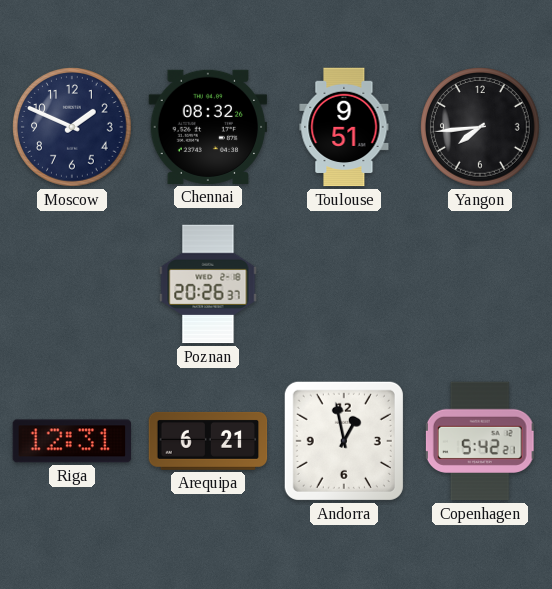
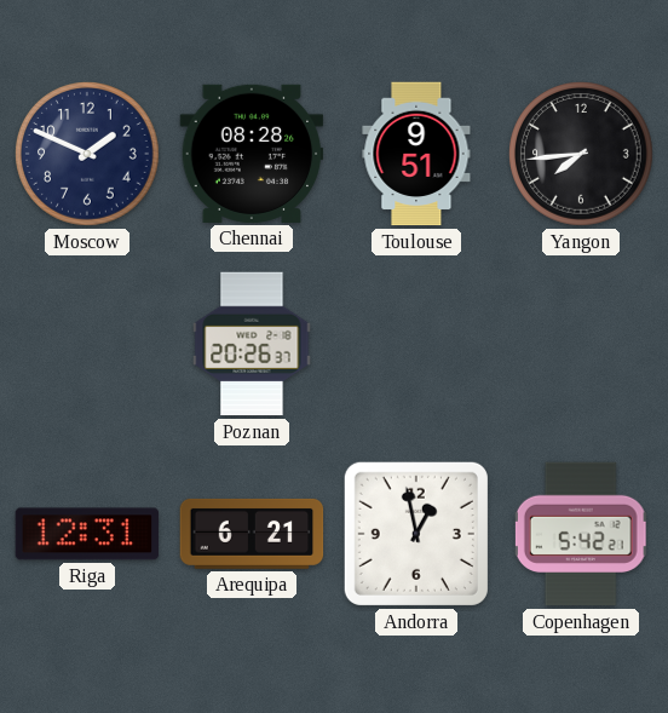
Chennai: 08:32 -> 08:28 (252, 154)
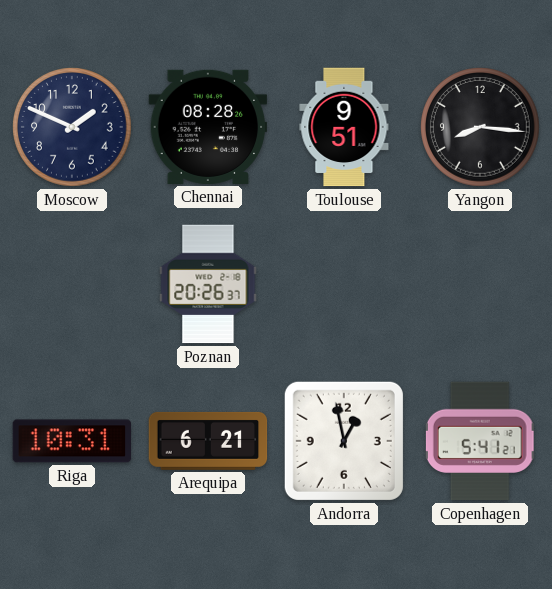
Yangon: 7:44 -> 8:16 (481, 128)
Riga: 12:31 -> 10:31 (72, 441)
Copenhagen: 5:42 -> 5:41 (480, 441)
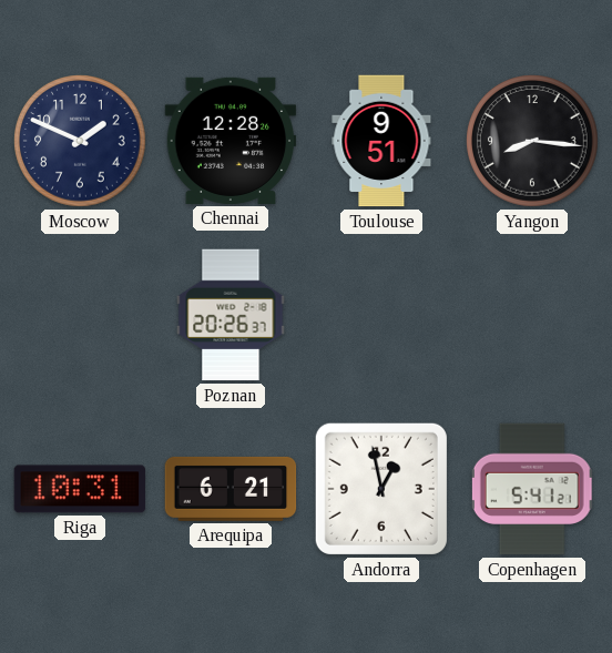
Chennai: 08:28 -> 12:28 (231, 141)
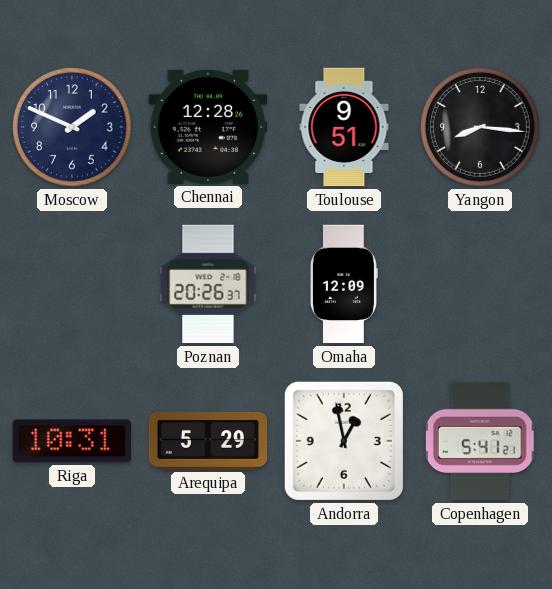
Omaha: none -> 12:09 (343, 284)
Arequipa: 6:21 -> 5:29 (208, 441)
